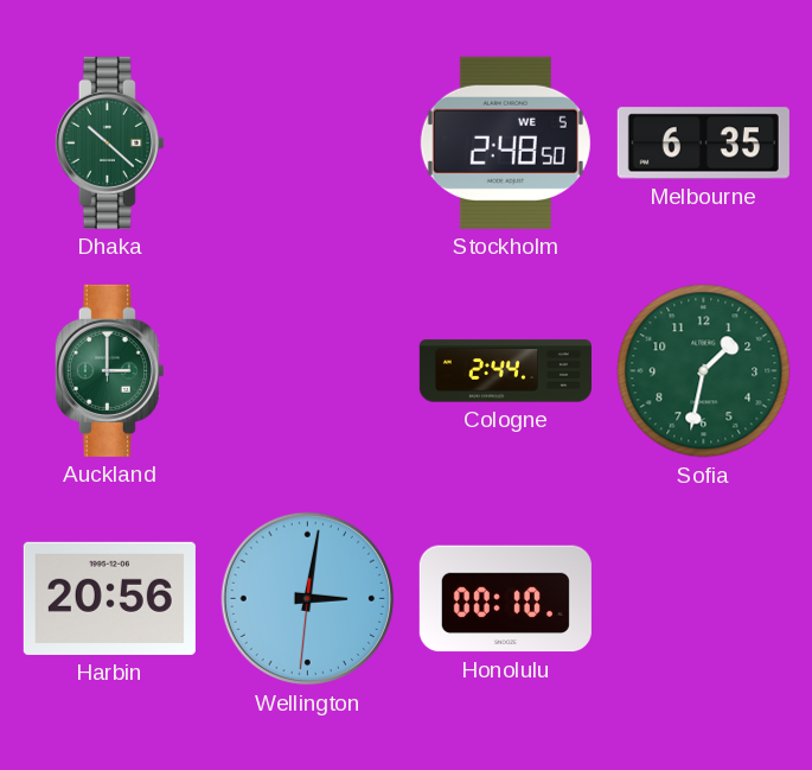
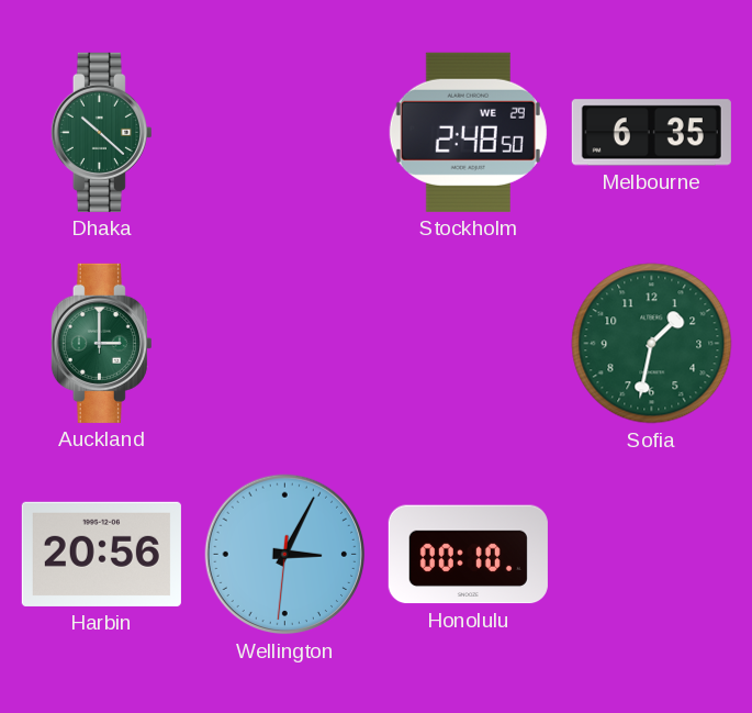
Stockholm date: WE 5 -> WE 29 (468, 132)
Cologne: 2:44 -> none (505, 371)
Wellington: 3:01 -> 3:04 (285, 555)
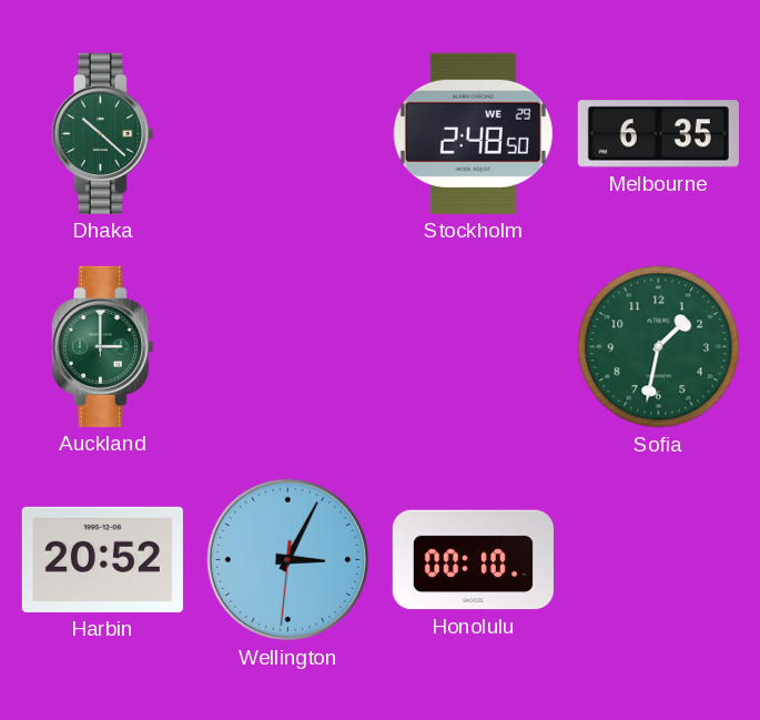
Harbin: 20:56 -> 20:52 (102, 559)
